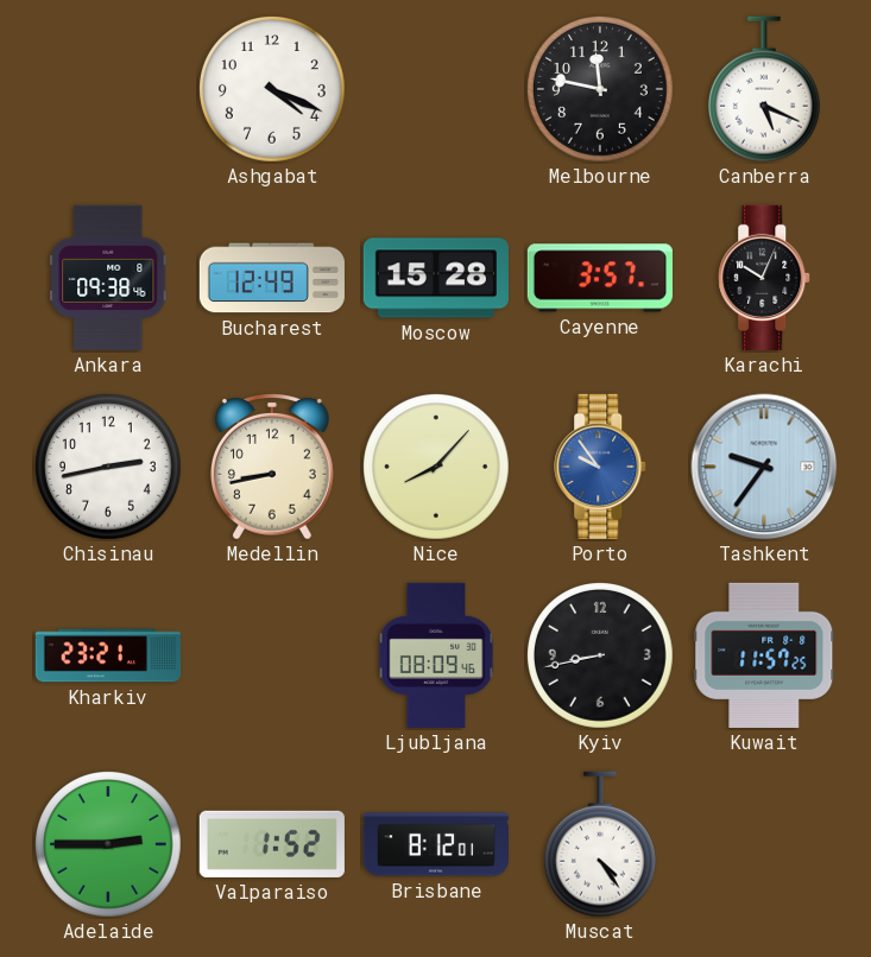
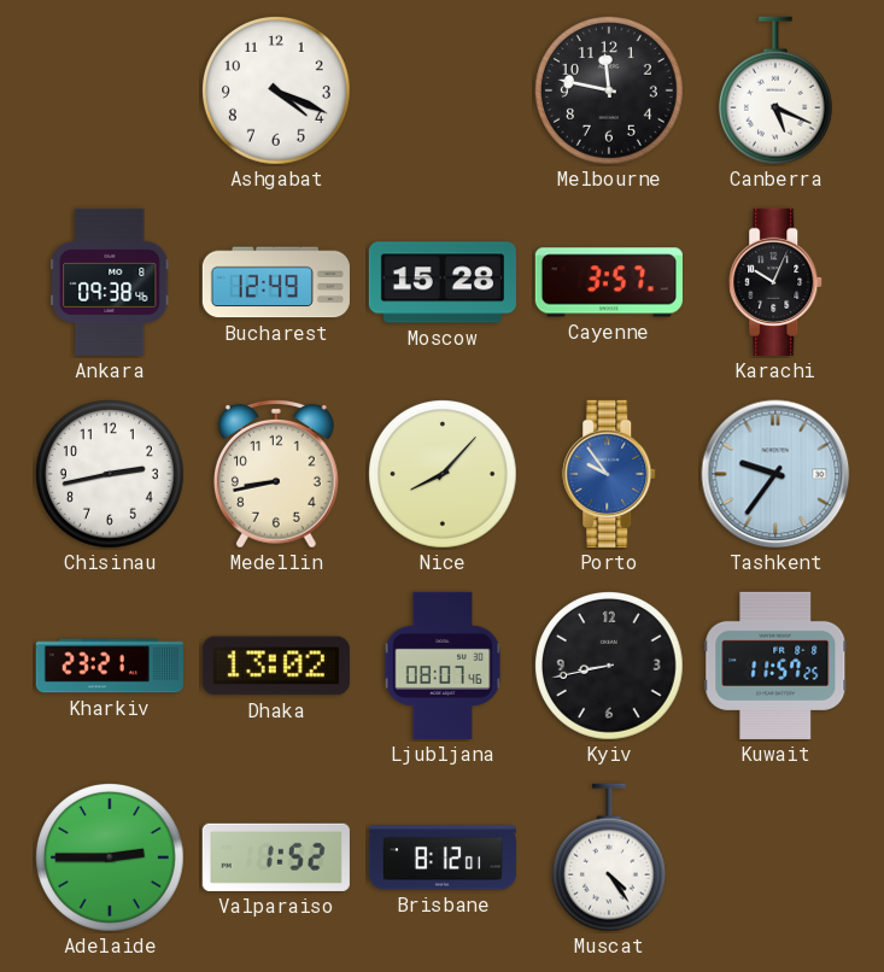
Dhaka: none -> 13:02 (276, 666)
Ljubljana: 08:09 -> 08:07 (443, 666)
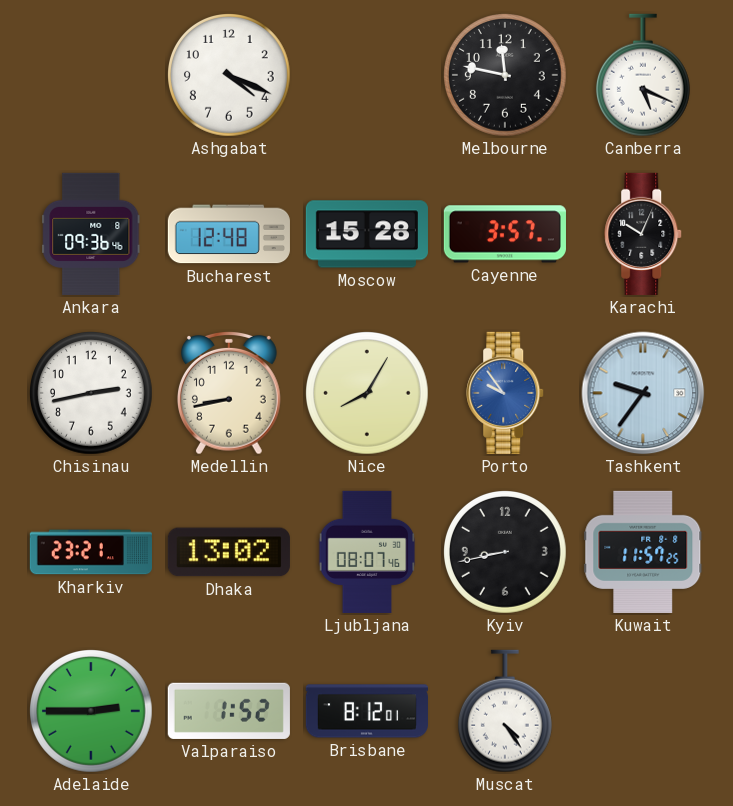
Ankara: 09:38 -> 09:36 (91, 234)
Bucharest: 12:49 -> 12:48 (229, 234)
Nice: 8:07 -> 8:05 (368, 394)
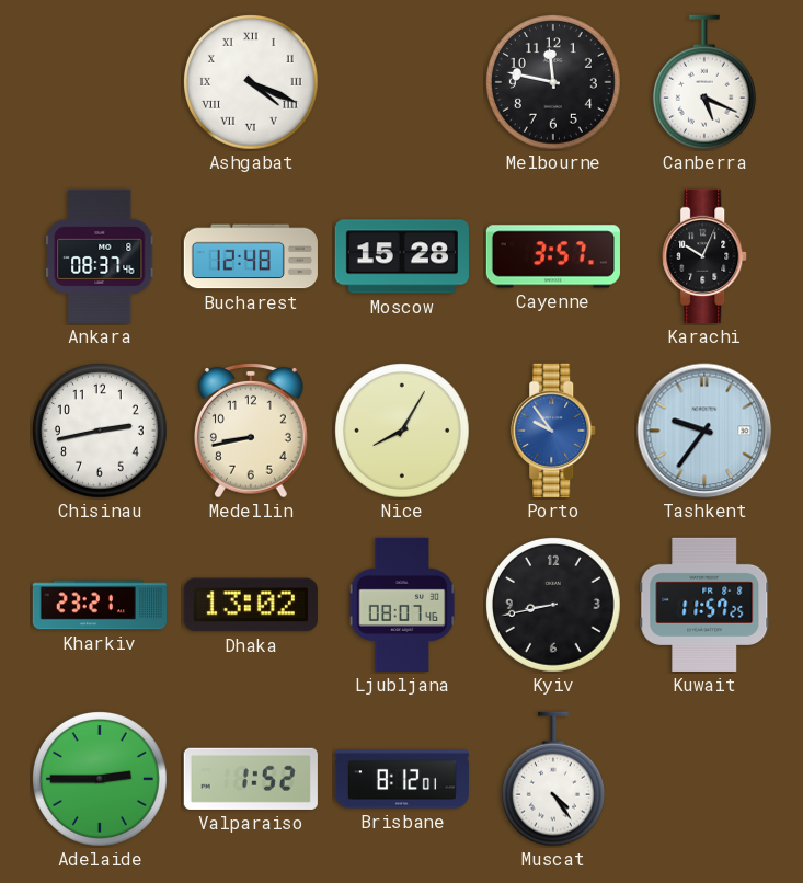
Ashgabat numerals: Arabic -> Roman (252, 83)
Ankara: 09:36 -> 08:37 (100, 256)
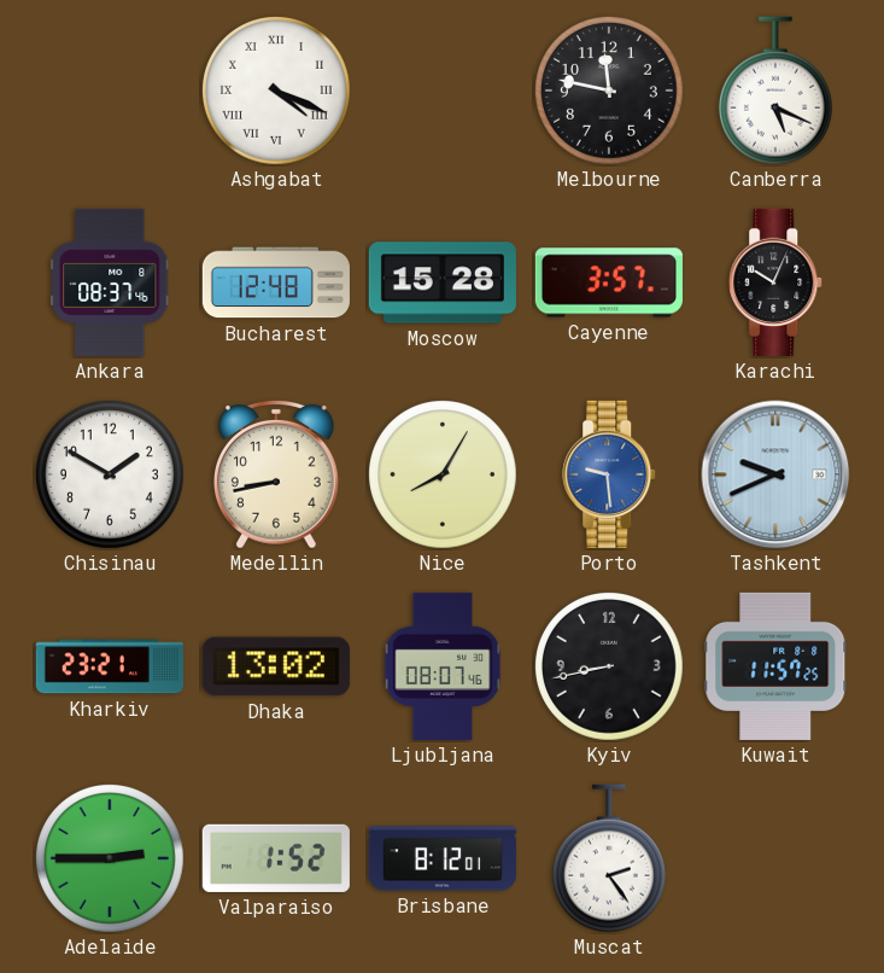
Chisinau: 2:43 -> 1:50 (111, 476)
Porto: 9:54 -> 9:29 (610, 474)
Tashkent: 9:36 -> 9:41 (775, 474)
Muscat: 4:24 -> 2:24 (609, 858)
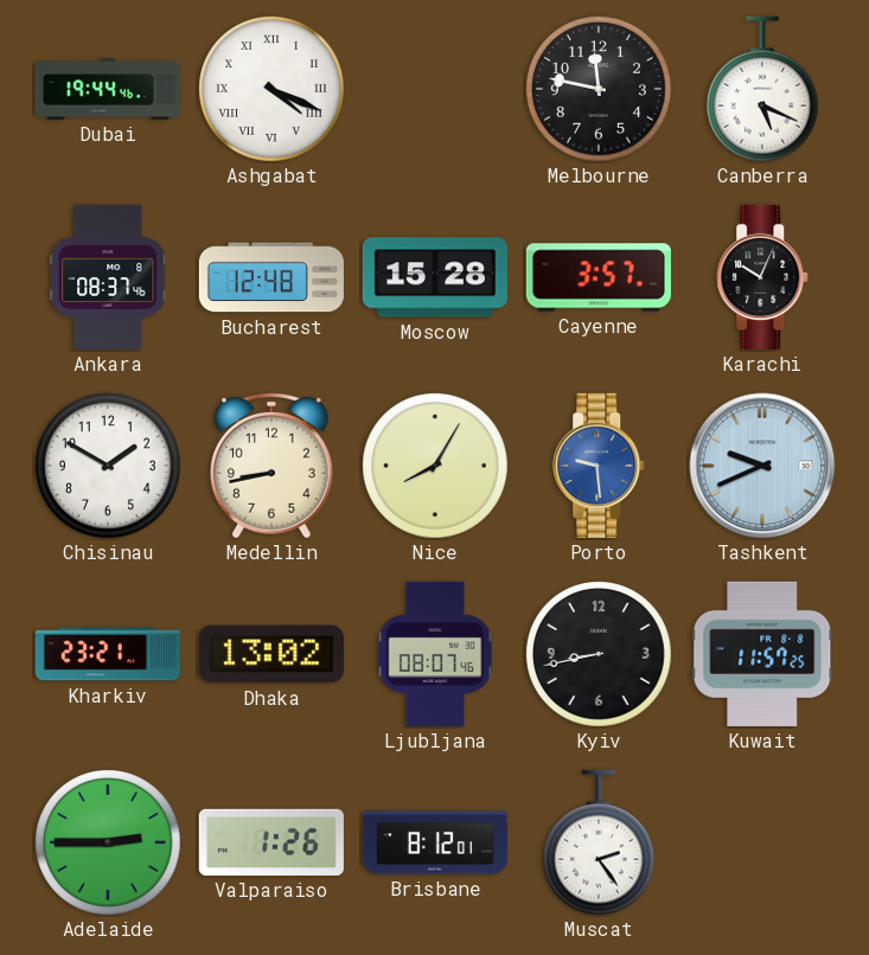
Dubai: none -> 19:44 (108, 90)
Valparaiso: 1:52 -> 1:26 (271, 842)
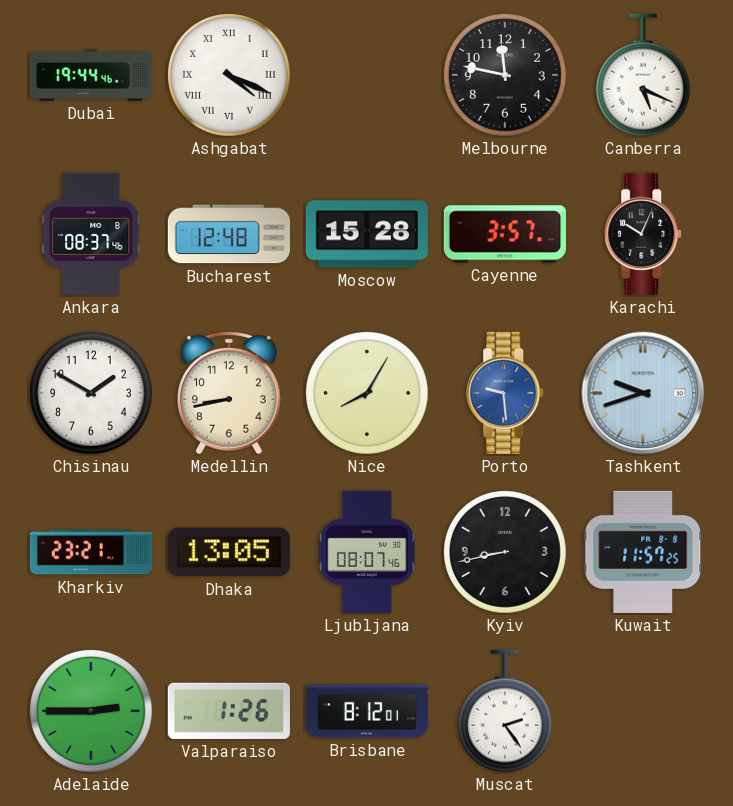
Tashkent: 9:41 -> 9:42 (643, 393)
Dhaka: 13:02 -> 13:05 (229, 552)
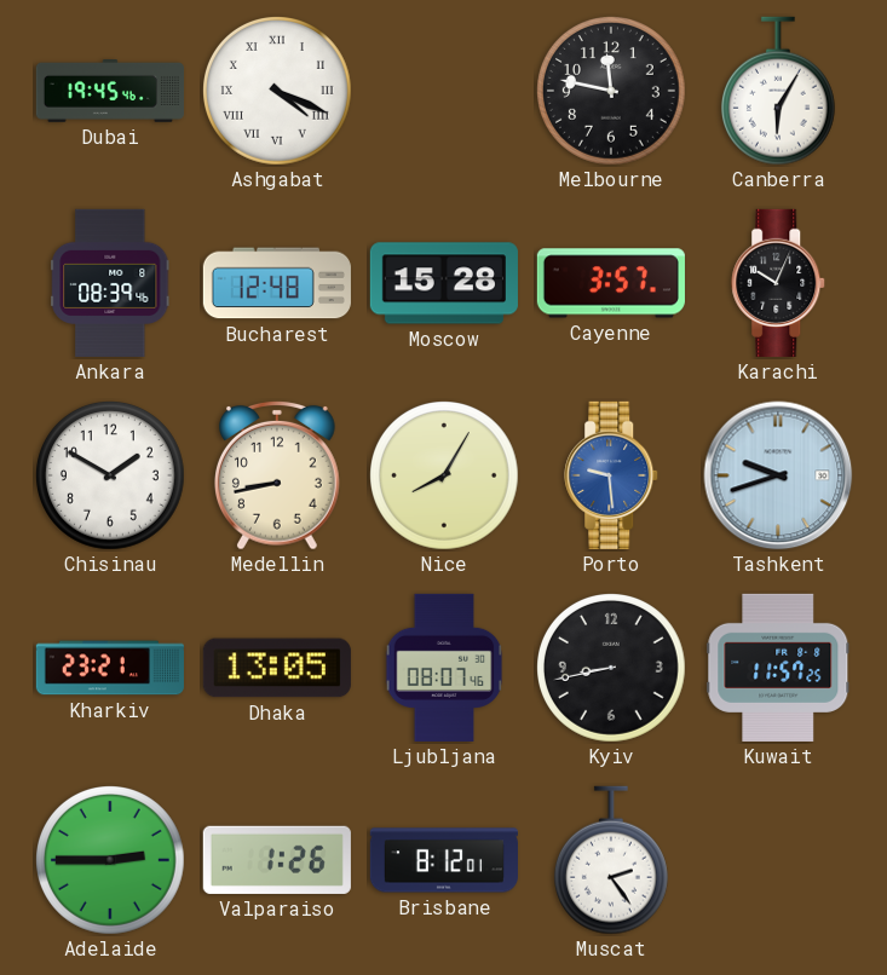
Dubai: 19:44 -> 19:45 (110, 92)
Canberra: 5:19 -> 6:05 (778, 91)
Ankara: 08:37 -> 08:39 (110, 283)
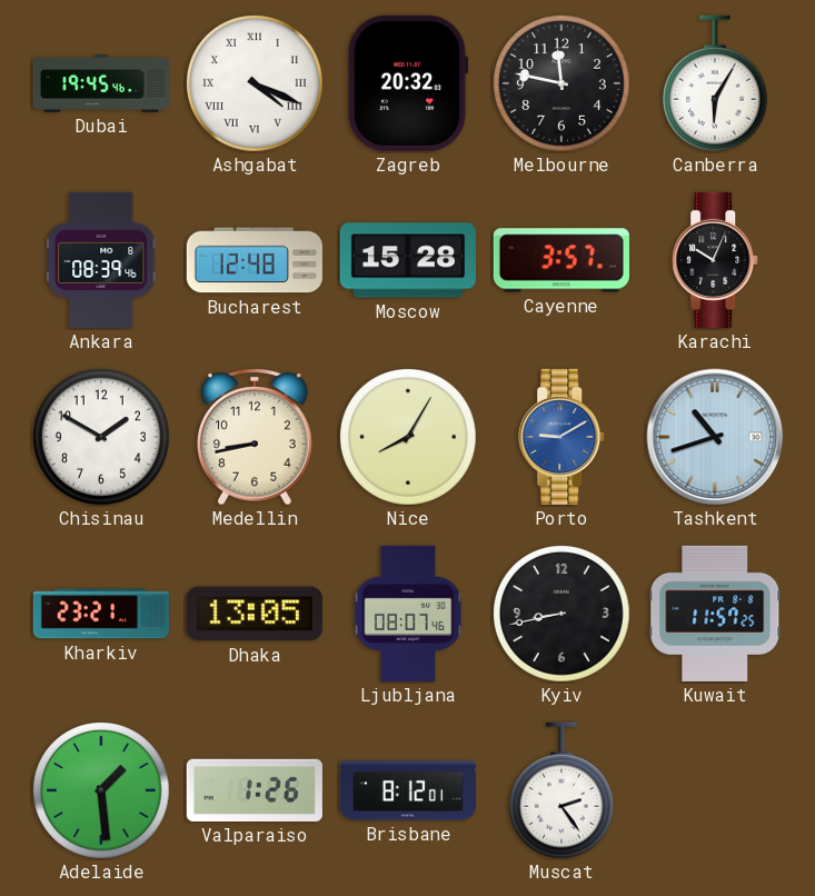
Zagreb: none -> 20:32 (408, 83)
Porto: 9:29 -> 9:10 (563, 437)
Tashkent: 9:42 -> 10:42 (715, 437)
Adelaide: 2:45 -> 1:29 (102, 792)
